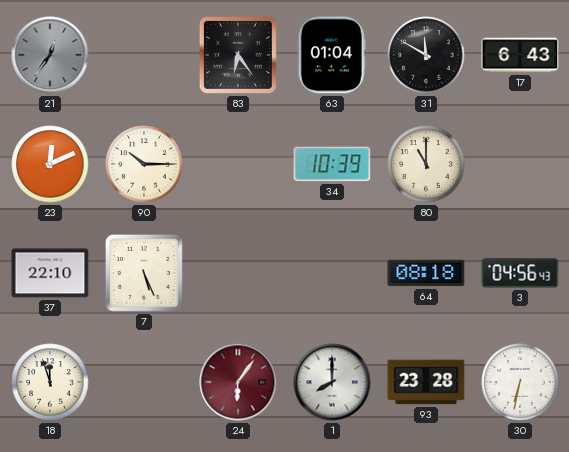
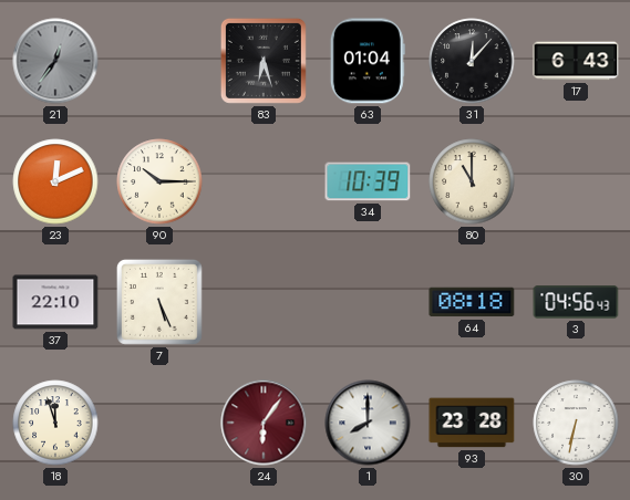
83: 6:24 -> 6:27 (264, 61)
31: 11:50 -> 12:07 (472, 61)
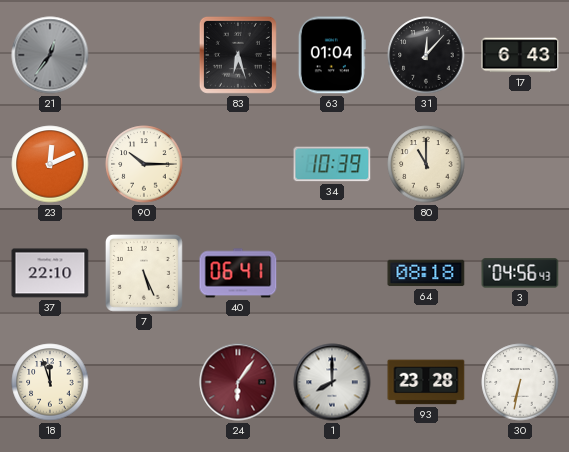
40: none -> 06:41 (238, 273)
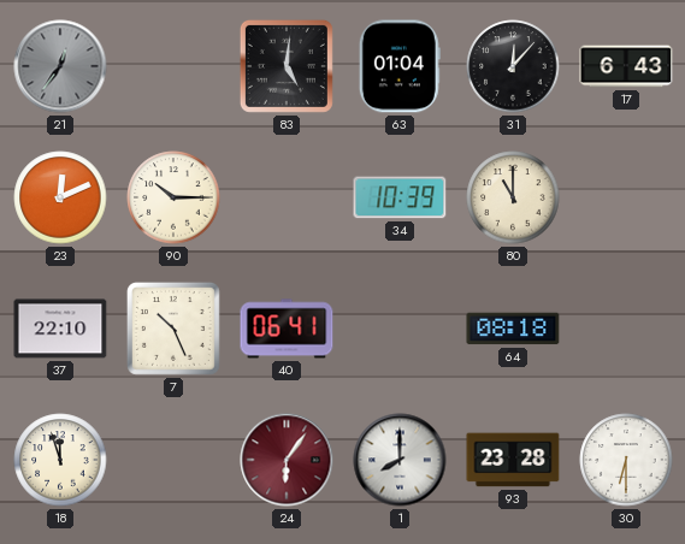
83: 6:27 -> 5:01 (287, 66)
7: 5:26 -> 10:26 (173, 329)
3: 04:56 -> none (520, 273)
30: 6:32 -> 6:30 (626, 460)
